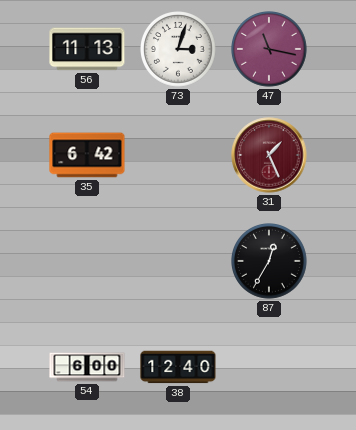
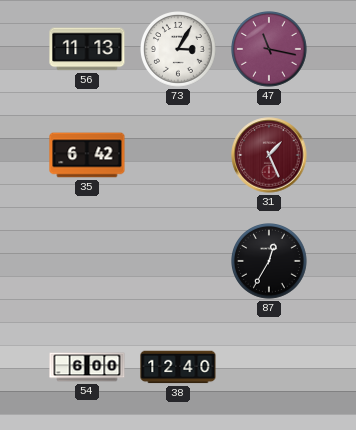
73: 3:03 -> 3:05 (179, 50)
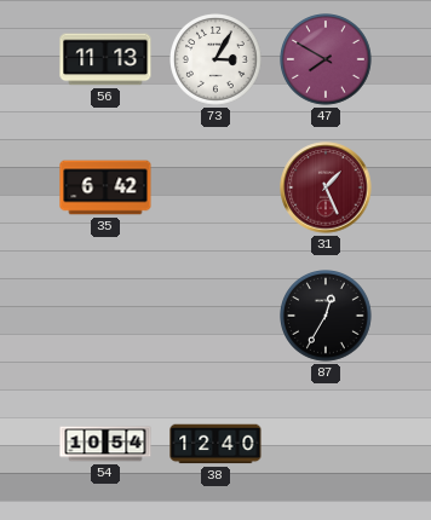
47: 11:17 -> 7:50 (327, 60)
54: 6:00 -> 10:54 (105, 444)
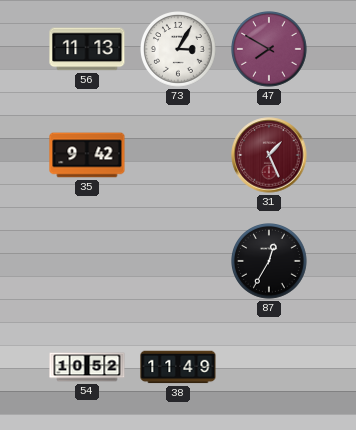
35: 6:42 -> 9:42 (87, 155)
54: 10:54 -> 10:52 (87, 367)
38: 12:40 -> 11:49 (178, 367)
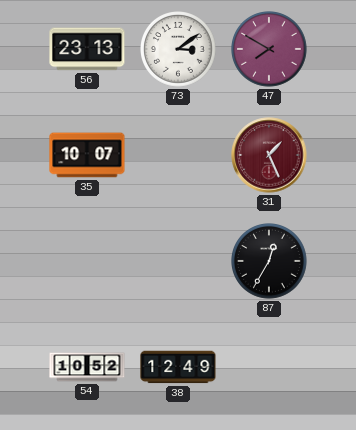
56: 11:13 -> 23:13 (87, 49)
73: 3:05 -> 3:09 (179, 50)
35: 9:42 -> 10:07 (87, 155)
38: 11:49 -> 12:49 (178, 367)
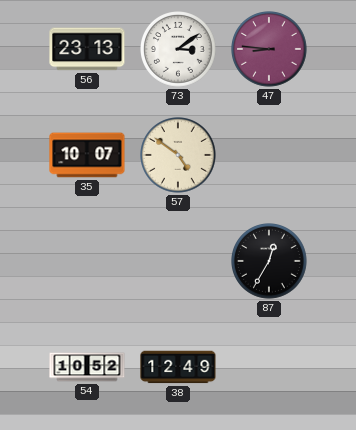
47: 7:50 -> 8:46 (270, 50)
57: none -> 4:51 (179, 156)
31: 1:26 -> none (269, 155)
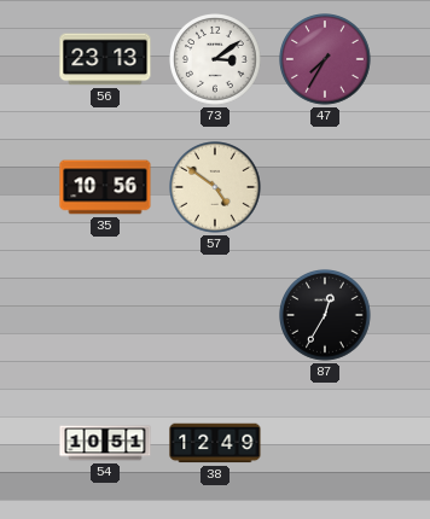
47: 8:46 -> 7:35 (326, 60)
35: 10:07 -> 10:56 (105, 187)
54: 10:52 -> 10:51 (105, 443)
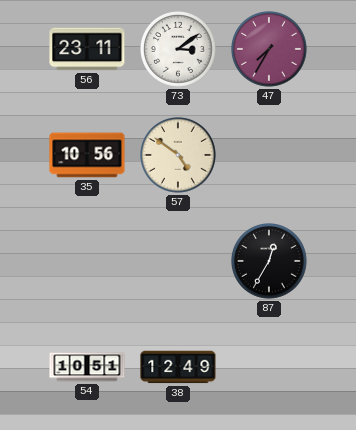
56: 23:13 -> 23:11 (87, 49)
